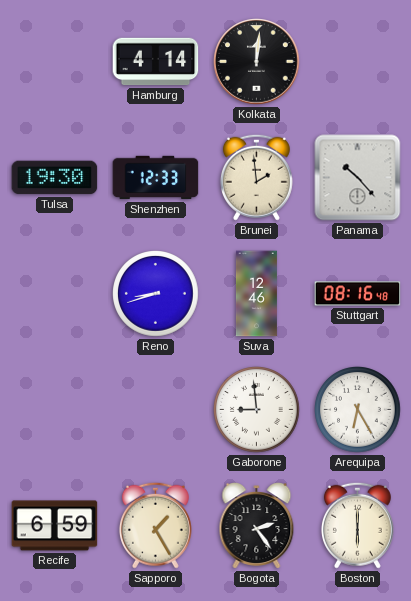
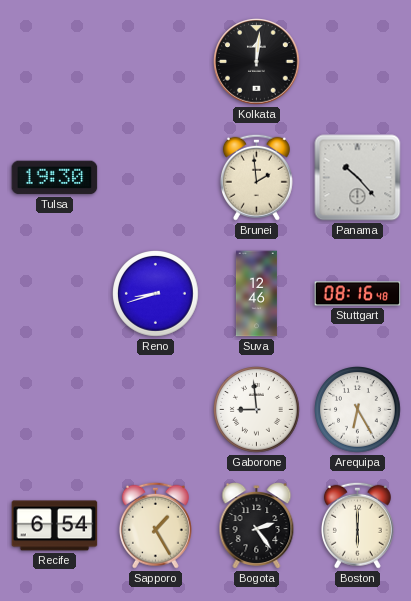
Hamburg: 4:14 -> none (156, 62)
Shenzhen: 12:33 -> none (156, 178)
Recife: 6:59 -> 6:54 (55, 526)
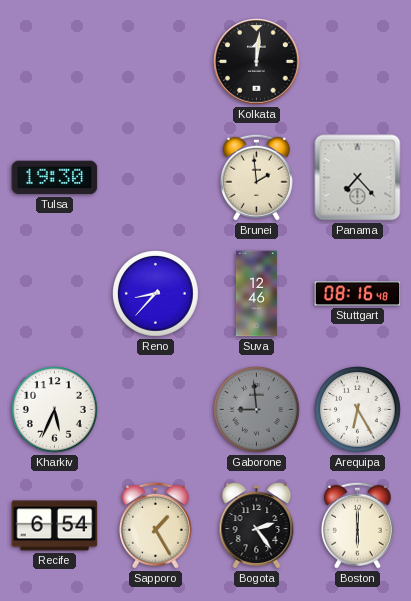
Panama: 10:23 -> 7:23 (358, 178)
Reno: 8:42 -> 8:37 (156, 294)
Kharkiv: none -> 5:34 (55, 410)
Gaborone dial: white -> grey (257, 410)
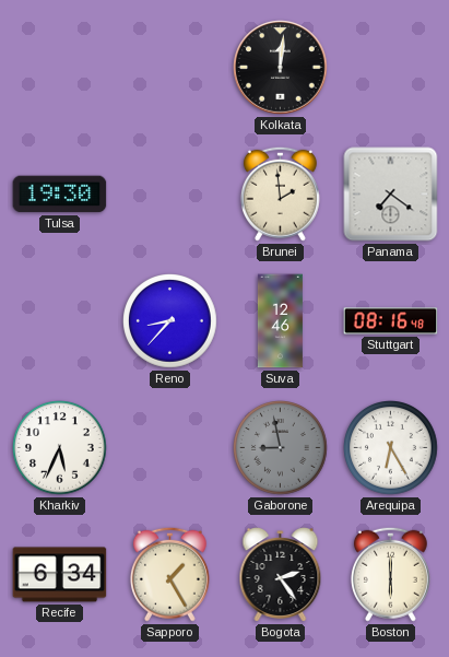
Panama: 7:23 -> 7:21 (391, 195)
Gaborone: 8:59 -> 8:58 (281, 448)
Recife: 6:54 -> 6:34 (60, 575)
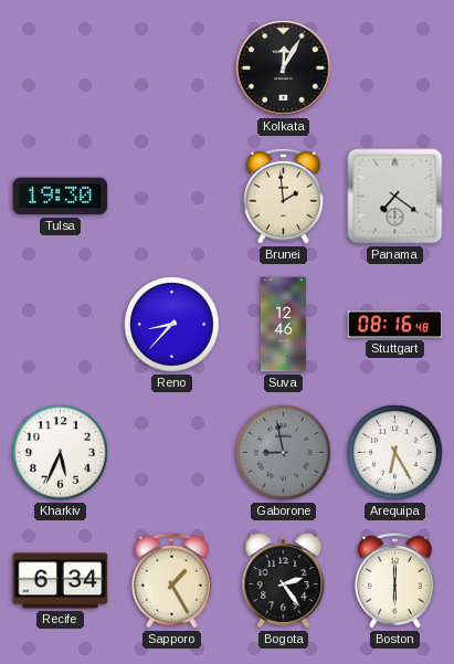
Kolkata: 12:01 -> 12:05 (284, 68)
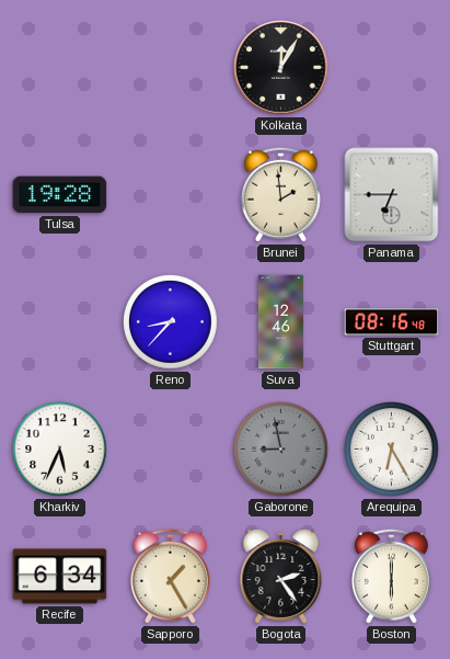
Tulsa: 19:30 -> 19:28 (60, 195)
Panama: 7:21 -> 6:45 (392, 195)
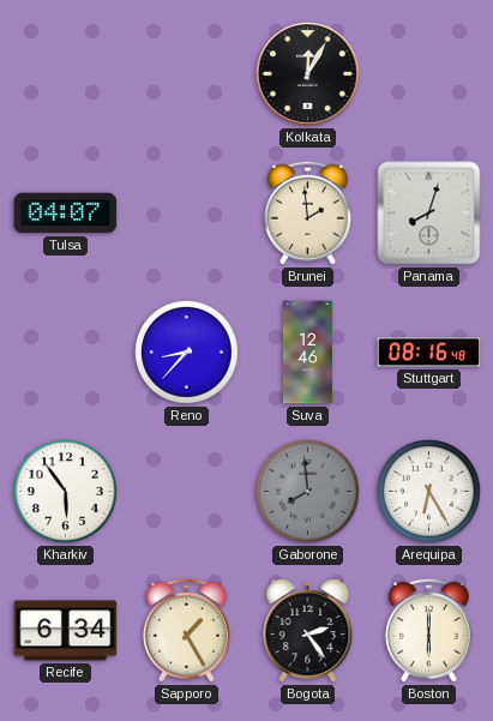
Tulsa: 19:28 -> 04:07 (66, 214)
Panama: 6:45 -> 8:03 (429, 214)
Kharkiv: 5:34 -> 5:54 (66, 492)
Gaborone: 8:58 -> 7:59 (308, 492)
